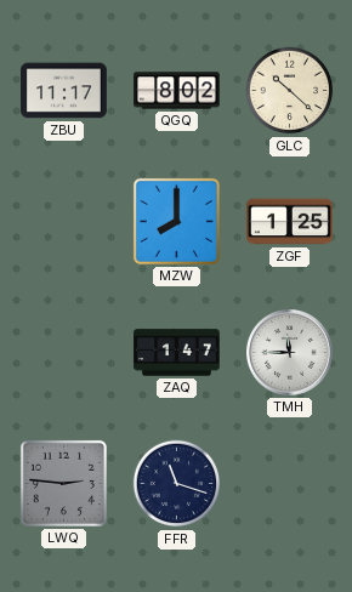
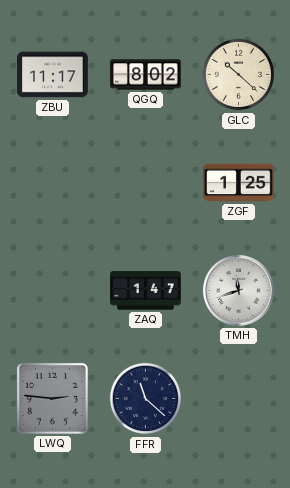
MZW: 8:00 -> none (176, 221)
TMH: 11:45 -> 11:42 (239, 291)
FFR: 11:18 -> 11:22 (146, 399)
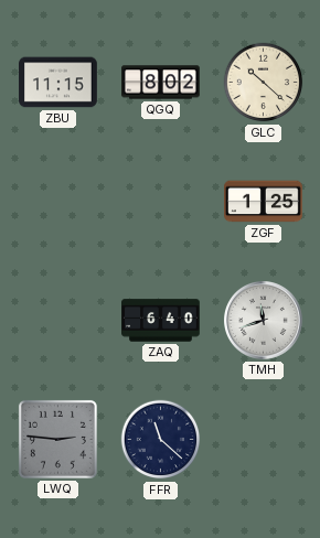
ZBU: 11:17 -> 11:15 (58, 83)
ZAQ: 1:47 -> 6:40 (161, 321)
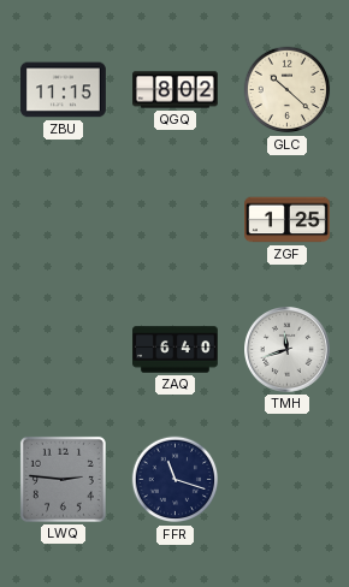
FFR: 11:22 -> 11:18 (176, 480)
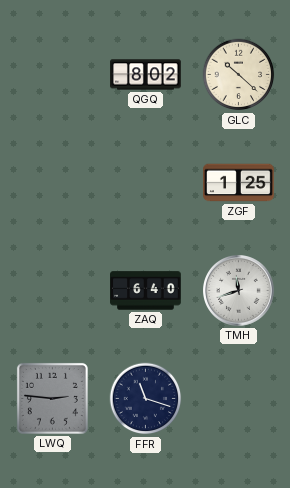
ZBU: 11:15 -> none (64, 90)
